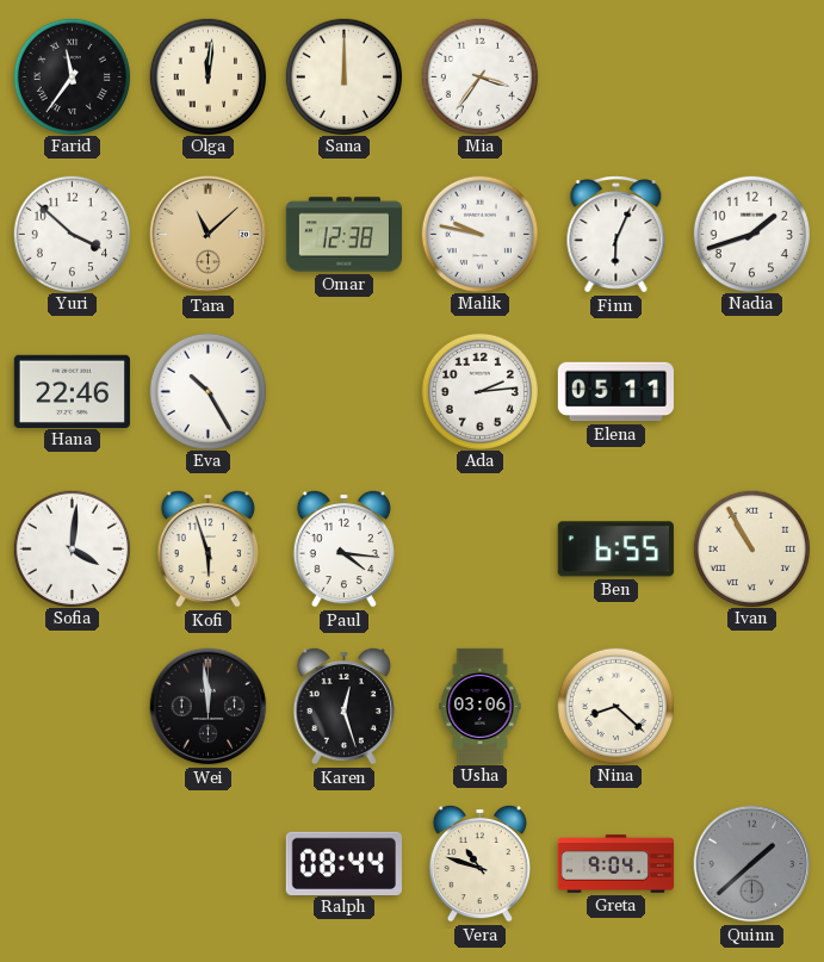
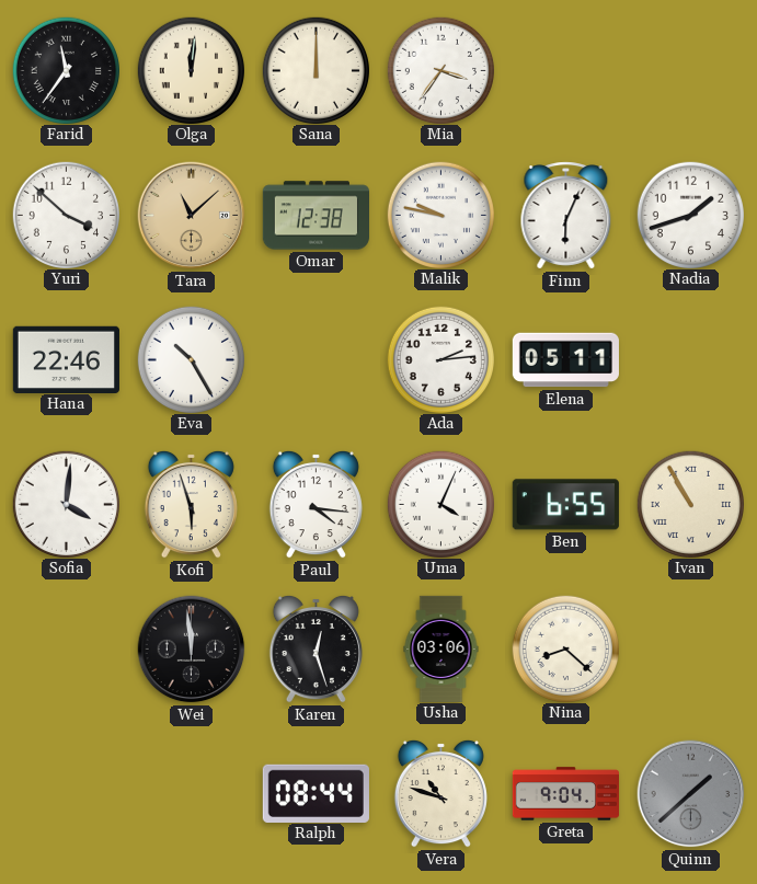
Uma: none -> 4:04 (440, 504)
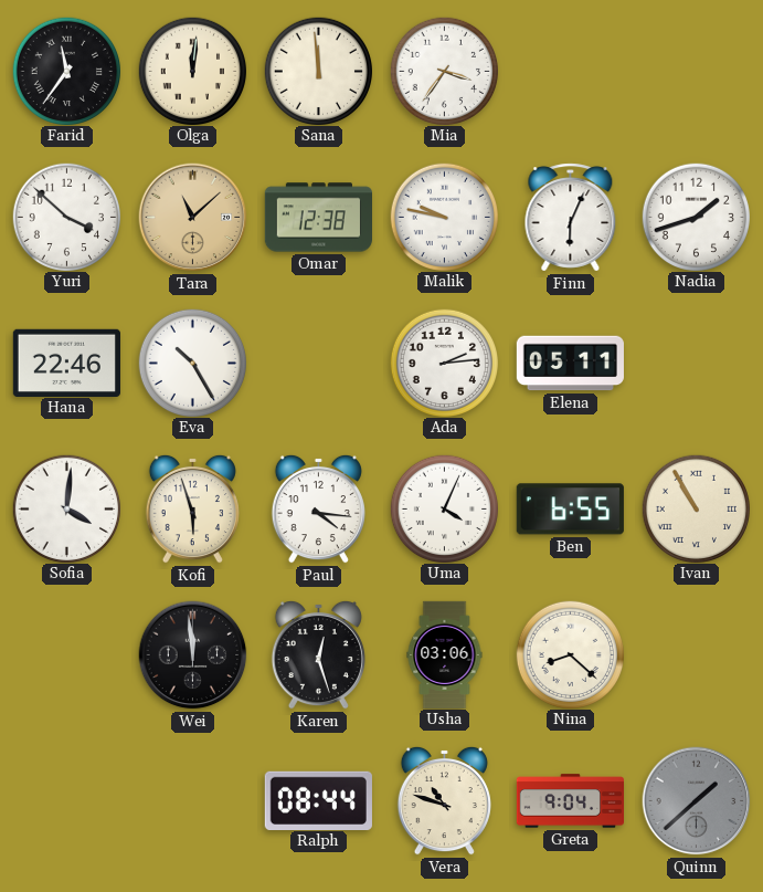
Sana: 12:00 -> 11:59 (318, 71)
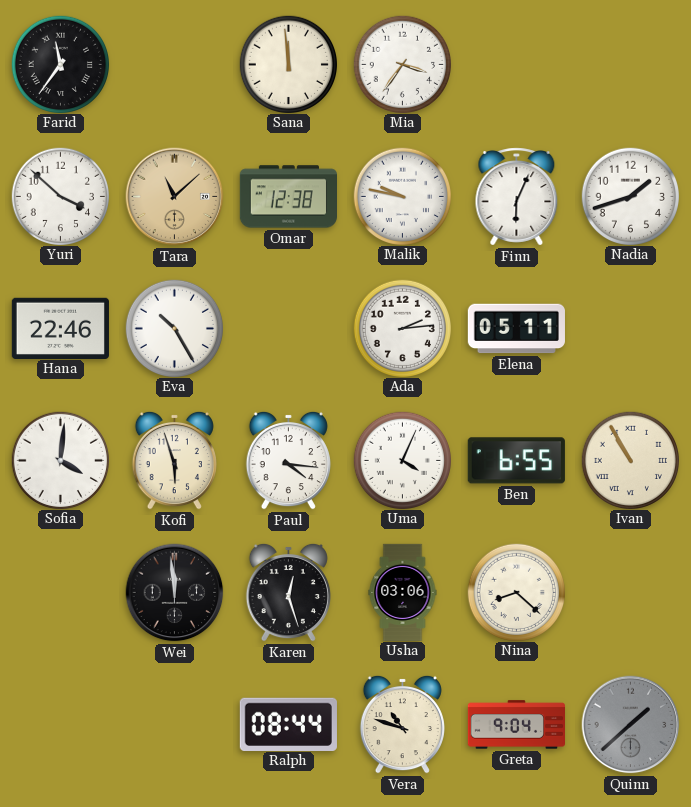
Olga: 12:01 -> none (192, 71)
